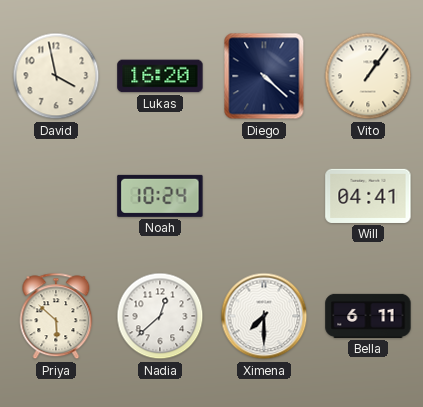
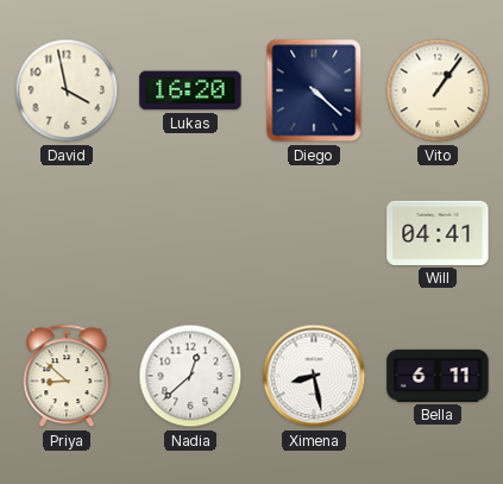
Noah: 10:24 -> none (160, 196)
Priya: 5:52 -> 8:52 (67, 376)
Ximena: 7:30 -> 8:28 (314, 376)
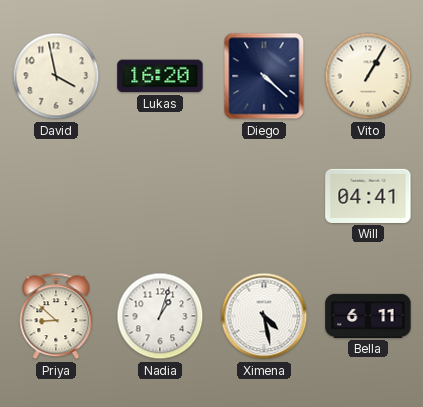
Vito: 1:06 -> 1:05 (368, 76)
Nadia: 12:38 -> 1:03 (160, 316)
Ximena: 8:28 -> 4:28 (264, 316)
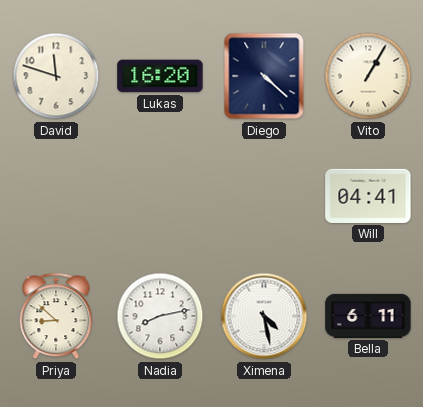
David: 3:58 -> 11:48 (56, 76)
Nadia: 1:03 -> 8:13 (160, 316)
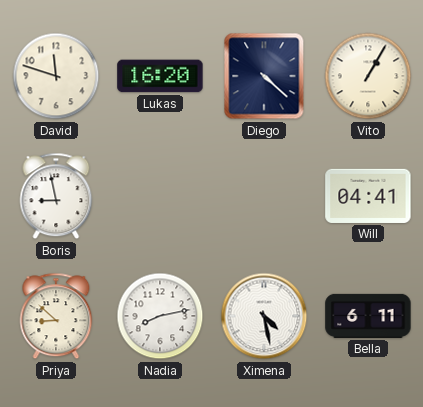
Boris: none -> 8:58 (56, 196)
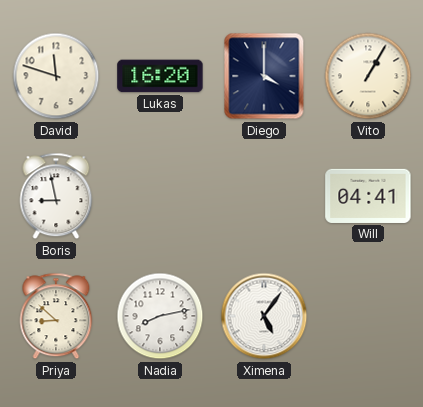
Diego: 4:22 -> 4:00 (264, 76)
Ximena: 4:28 -> 5:06 (264, 316)
Bella: 6:11 -> none (368, 316)
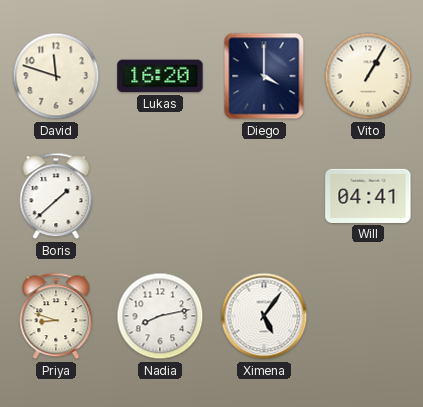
Boris: 8:58 -> 1:38 (56, 196)
Priya: 8:52 -> 8:48 (56, 316)
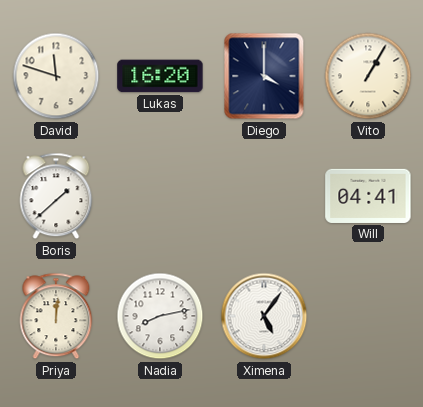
Priya: 8:48 -> 12:01 (56, 316)
